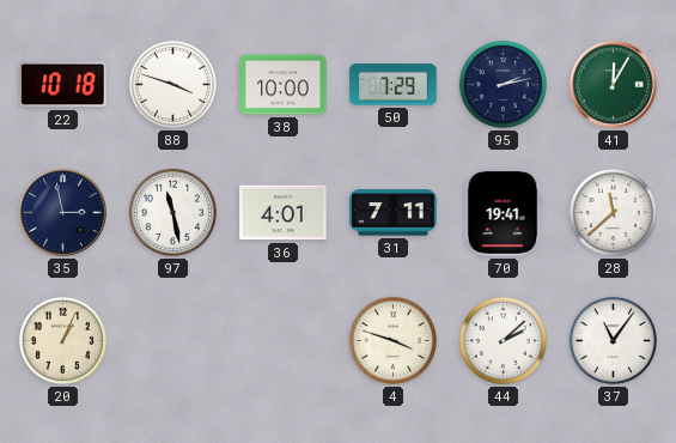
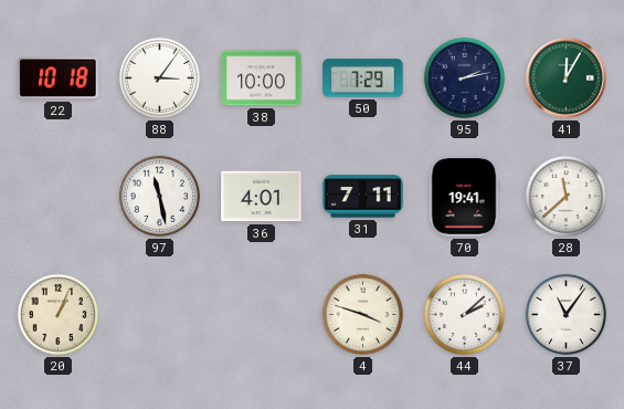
88: 3:48 -> 3:06 (159, 77)
35: 2:58 -> none (63, 213)
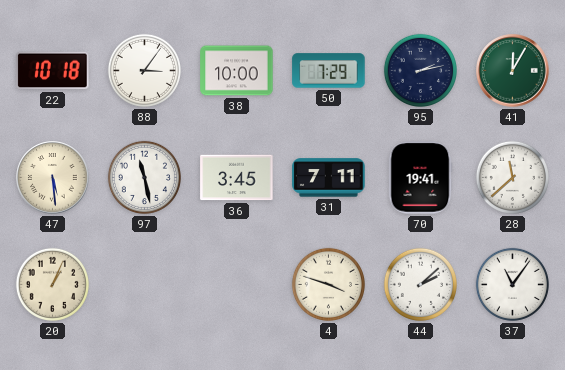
47: none -> 5:29 (53, 178)
36: 4:01 -> 3:45 (237, 178)
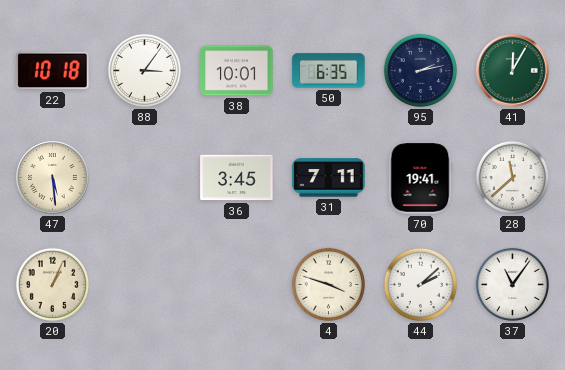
38: 10:00 -> 10:01 (237, 71)
50: 7:29 -> 6:35 (329, 71)
97: 11:28 -> none (144, 177)
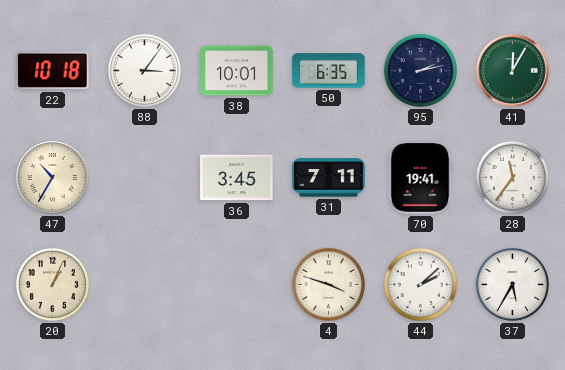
47: 5:29 -> 10:35 (53, 178)
28: 11:38 -> 11:36 (512, 177)
37: 11:06 -> 5:35 (512, 284)
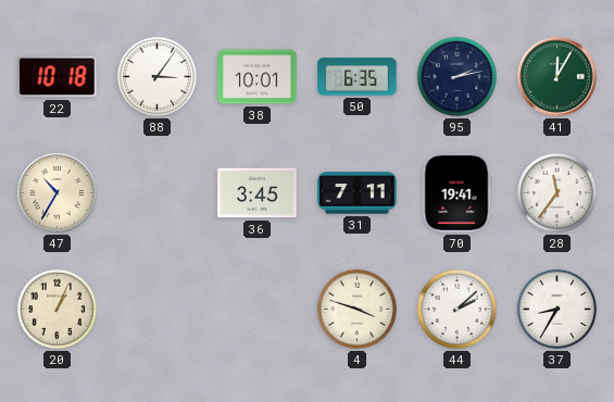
37: 5:35 -> 8:35 (556, 309)
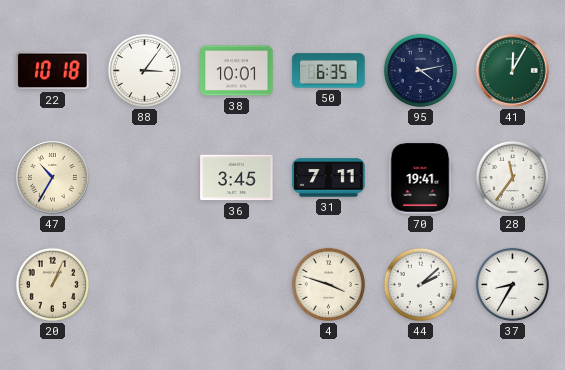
95: 2:13 -> 4:13 (420, 70)
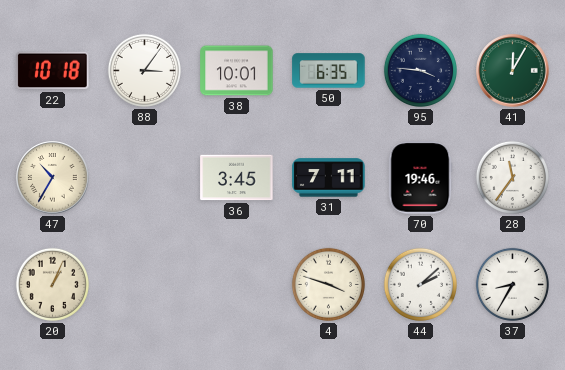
95: 4:13 -> 3:46 (420, 70)
70: 19:41 -> 19:46 (420, 178)
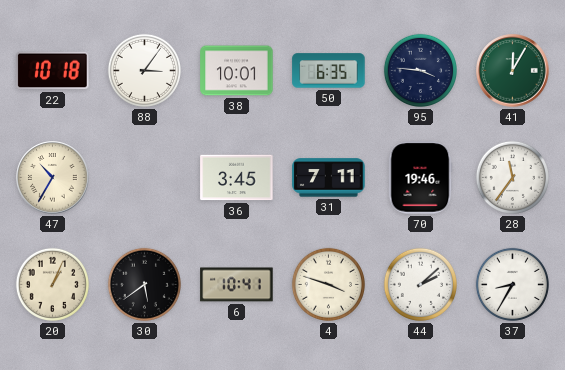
30: none -> 5:39 (144, 284)
6: none -> 10:41 (237, 285)
